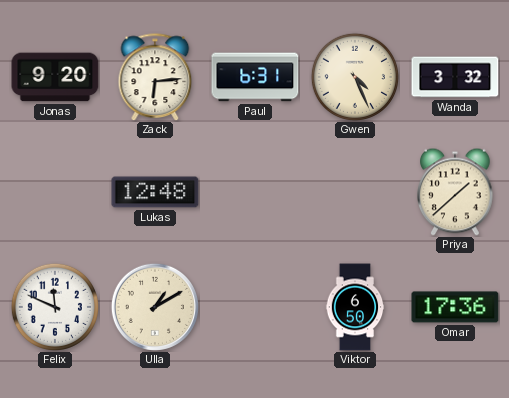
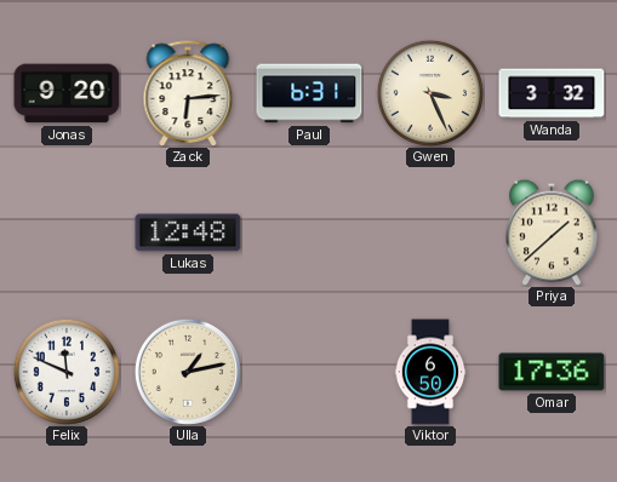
Gwen: 4:26 -> 3:26 (429, 92)
Ulla: 1:10 -> 1:13 (188, 372)
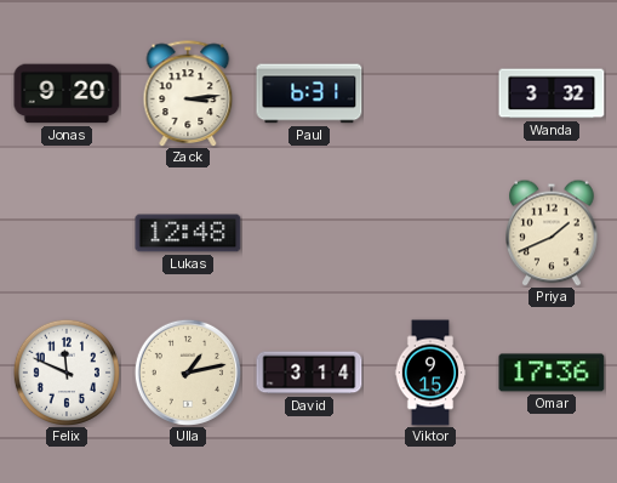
Zack: 6:14 -> 3:14 (188, 93)
Gwen: 3:26 -> none (429, 92)
Priya: 1:38 -> 1:41 (552, 233)
David: none -> 3:14 (309, 373)
Viktor: 6:50 -> 9:15 (430, 373)
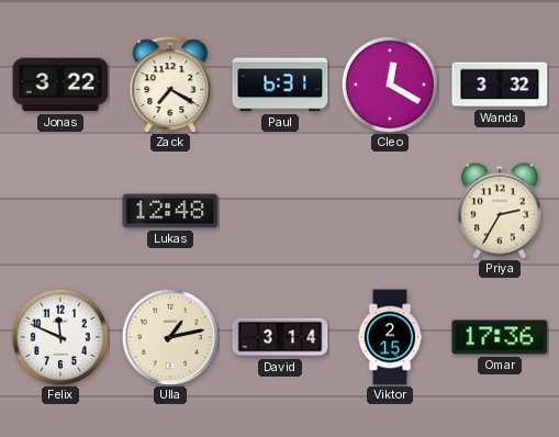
Jonas: 9:20 -> 3:22 (60, 85)
Zack: 3:14 -> 7:20 (170, 85)
Cleo: none -> 12:20 (389, 83)
Priya: 1:41 -> 2:35 (500, 211)
Viktor: 9:15 -> 2:15 (390, 337)
